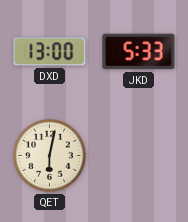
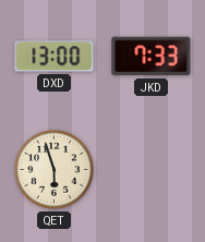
JKD: 5:33 -> 7:33 (152, 57)
QET: 6:02 -> 5:57 (55, 170)
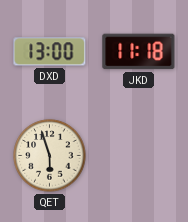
JKD: 7:33 -> 11:18 (139, 52)
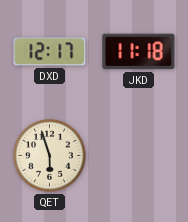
DXD: 13:00 -> 12:17 (50, 52)
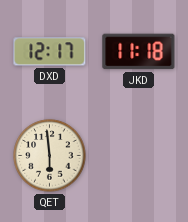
QET: 5:57 -> 5:59 (50, 156)
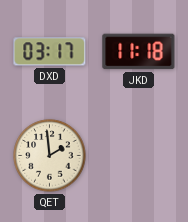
DXD: 12:17 -> 03:17 (50, 52)
QET: 5:59 -> 1:59 (50, 156)
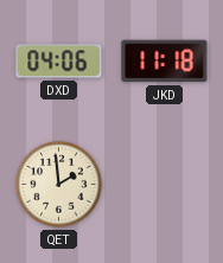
DXD: 03:17 -> 04:06 (59, 62)
